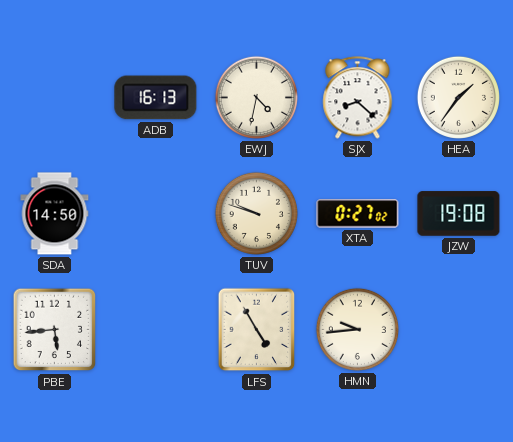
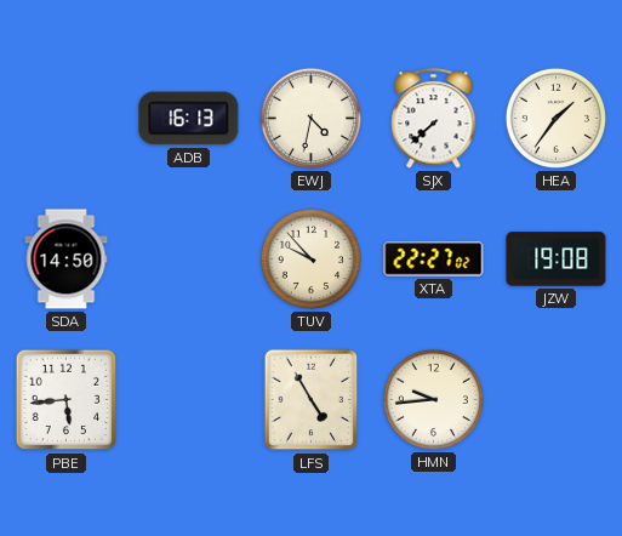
SJX: 8:22 -> 7:38 (434, 119)
TUV: 9:48 -> 9:53 (310, 258)
XTA: 0:27 -> 22:27 (434, 260)
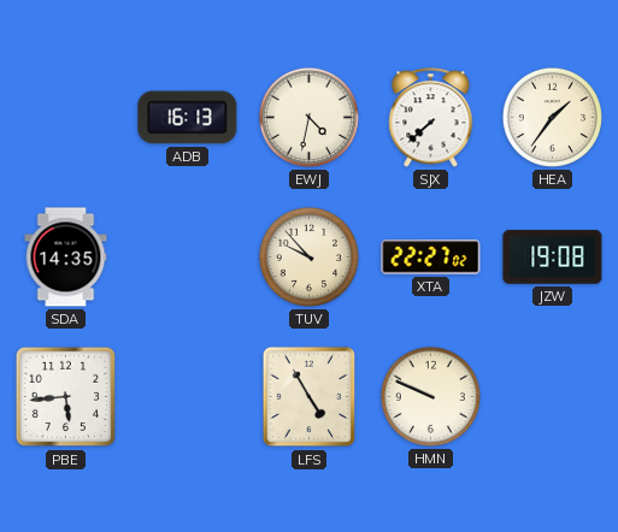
SDA: 14:50 -> 14:35 (66, 258)
HMN: 9:44 -> 9:49 (430, 396)
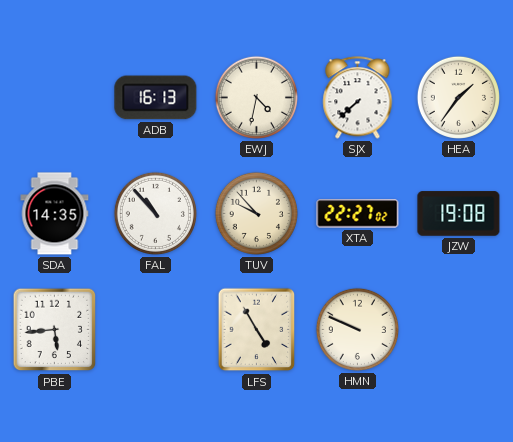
FAL: none -> 10:53 (155, 213)
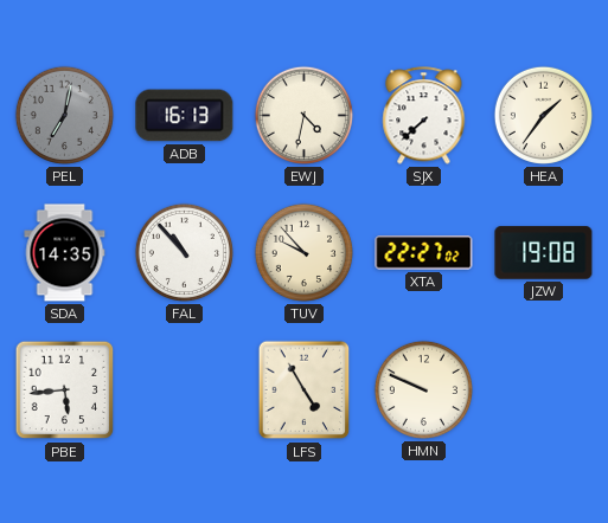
PEL: none -> 7:02 (64, 115)
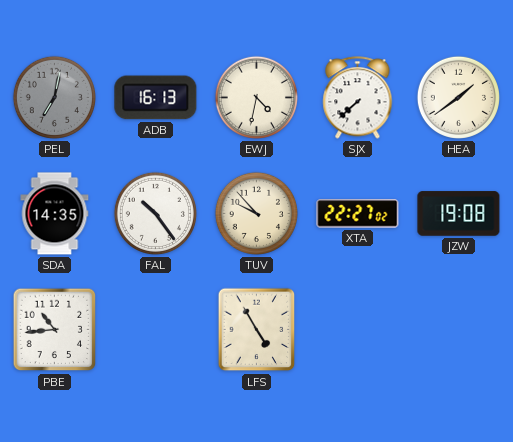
HEA: 1:36 -> 1:39 (458, 97)
FAL: 10:53 -> 10:24 (155, 213)
PBE: 5:44 -> 10:44 (55, 330)
HMN: 9:49 -> none (423, 389)
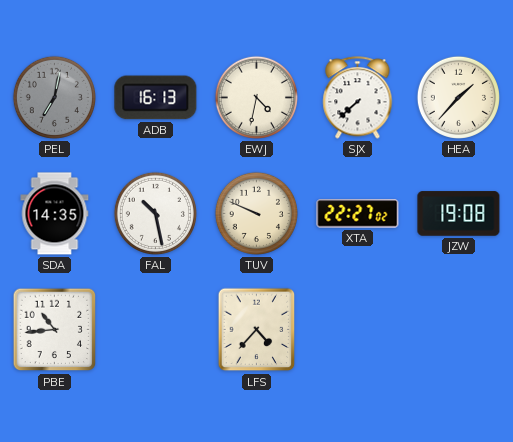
HEA: 1:39 -> 1:37 (458, 97)
FAL: 10:24 -> 10:28 (155, 213)
TUV: 9:53 -> 9:49 (256, 213)
LFS: 4:55 -> 4:37 (257, 330)
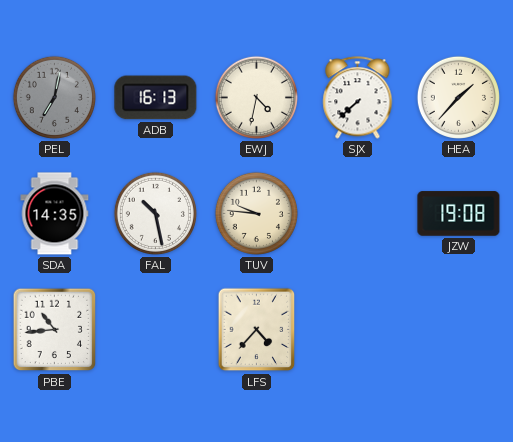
TUV: 9:49 -> 9:46 (256, 213)
XTA: 22:27 -> none (358, 214)
